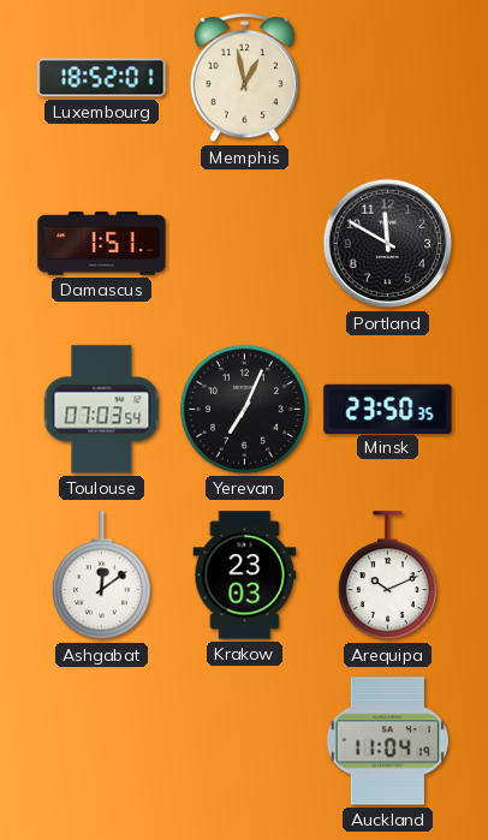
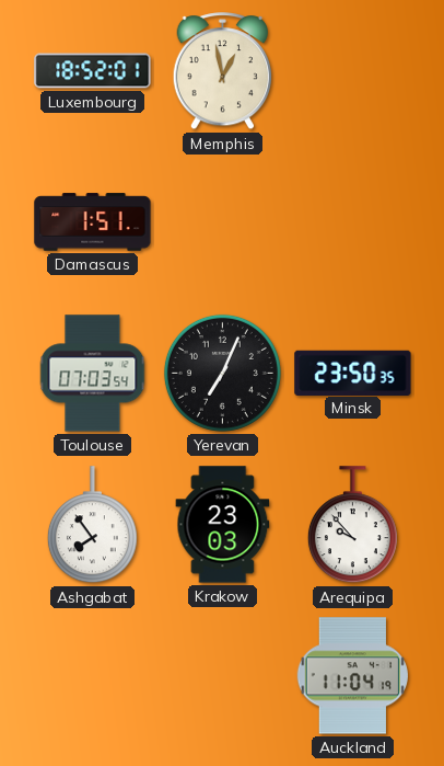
Portland: 11:50 -> none (388, 244)
Ashgabat: 12:09 -> 7:54 (92, 525)
Arequipa: 10:11 -> 9:53 (352, 525)
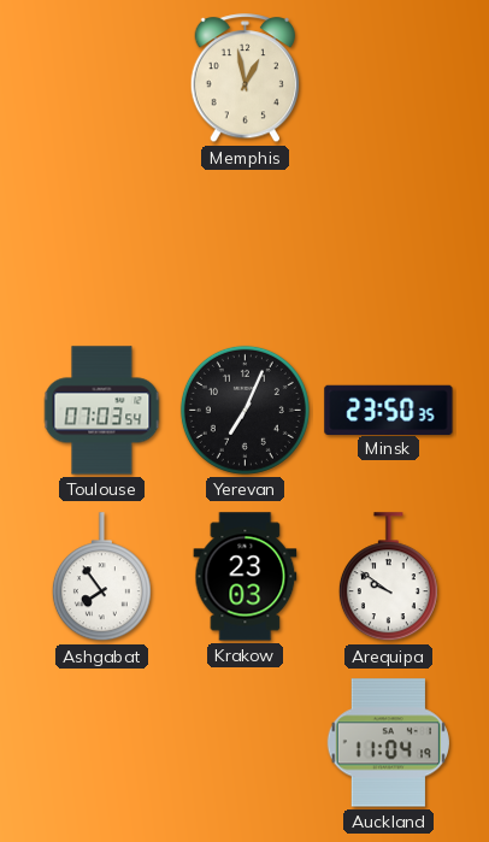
Luxembourg: 18:52 -> none (93, 71)
Damascus: 1:51 -> none (93, 222)
Arequipa: 9:53 -> 9:51 (388, 577)
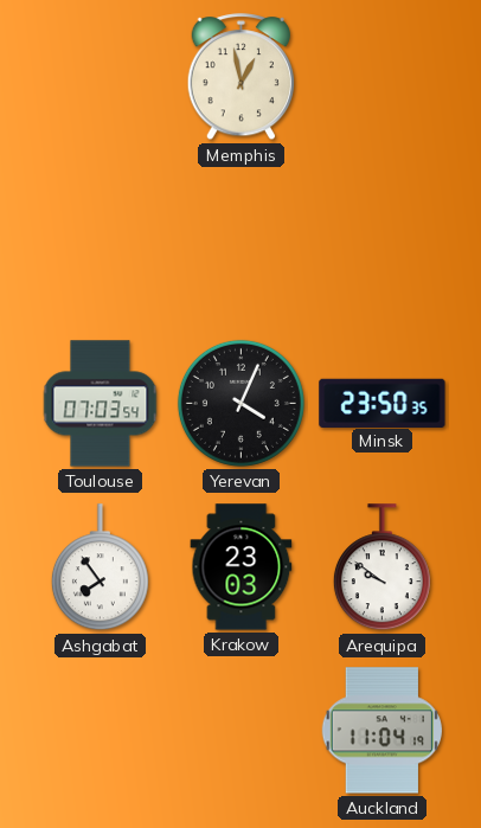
Yerevan: 7:04 -> 4:04 (240, 403)
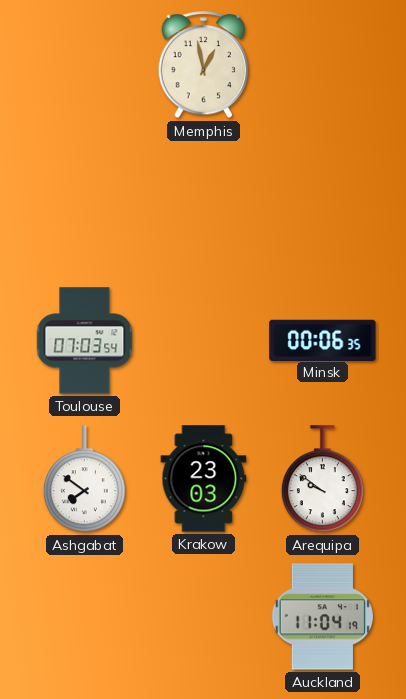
Yerevan: 4:04 -> none (240, 403)
Minsk: 23:50 -> 00:06 (323, 340)
Ashgabat: 7:54 -> 7:51 (84, 479)
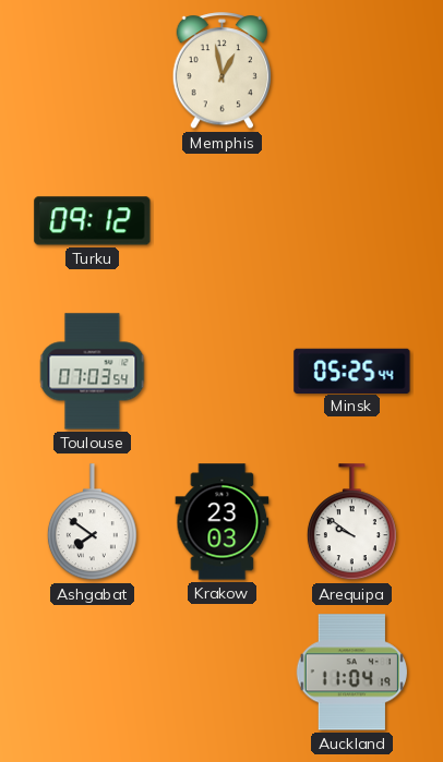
Turku: none -> 09:12 (93, 221)
Minsk: 00:06 -> 05:25 (352, 371)
